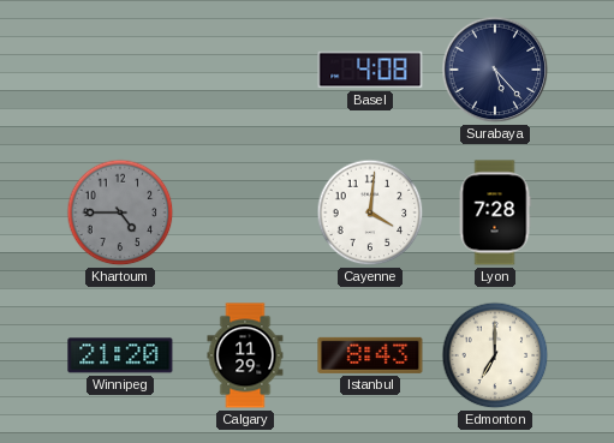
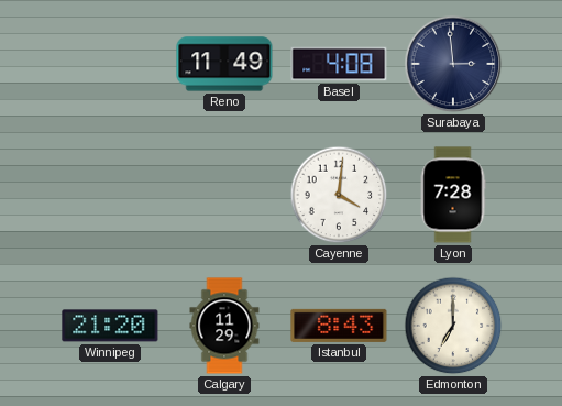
Reno: none -> 11:49 (224, 64)
Surabaya: 5:23 -> 2:59 (453, 64)
Khartoum: 4:45 -> none (120, 212)
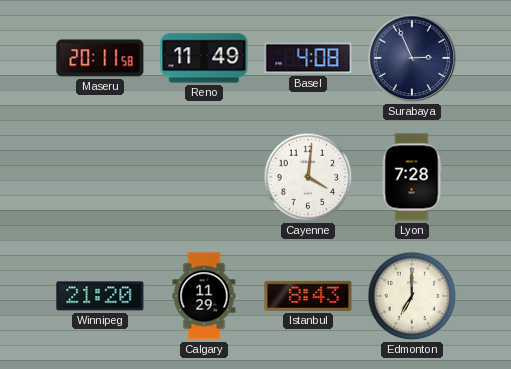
Maseru: none -> 20:11 (100, 58)
Surabaya: 2:59 -> 2:56 (412, 58)
